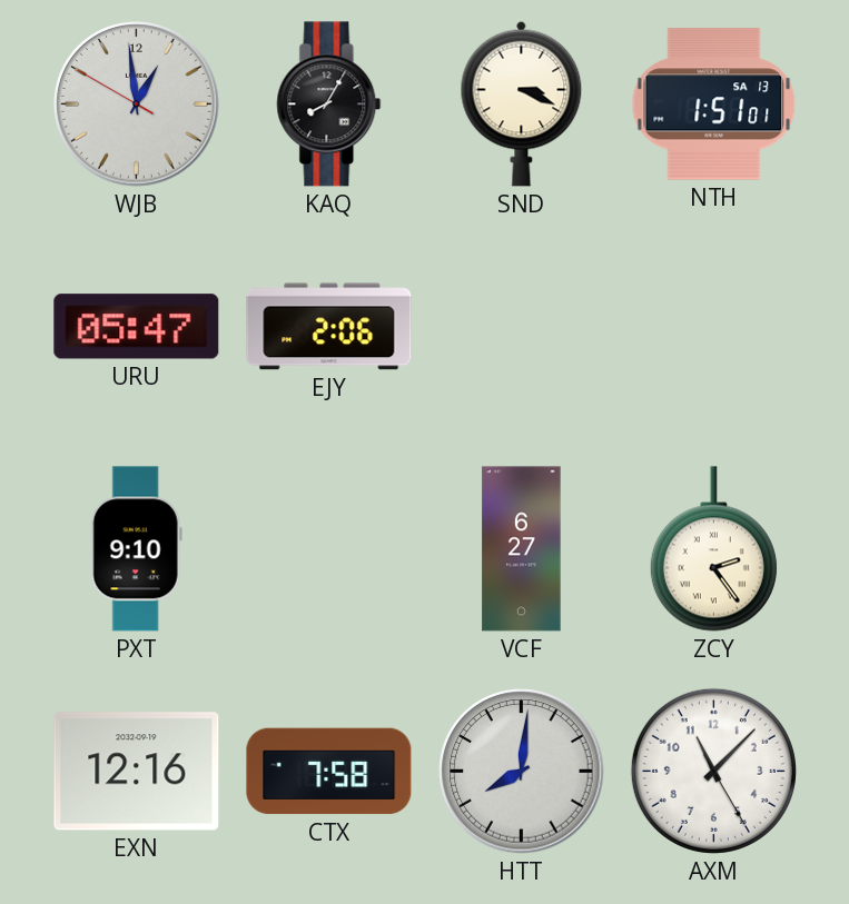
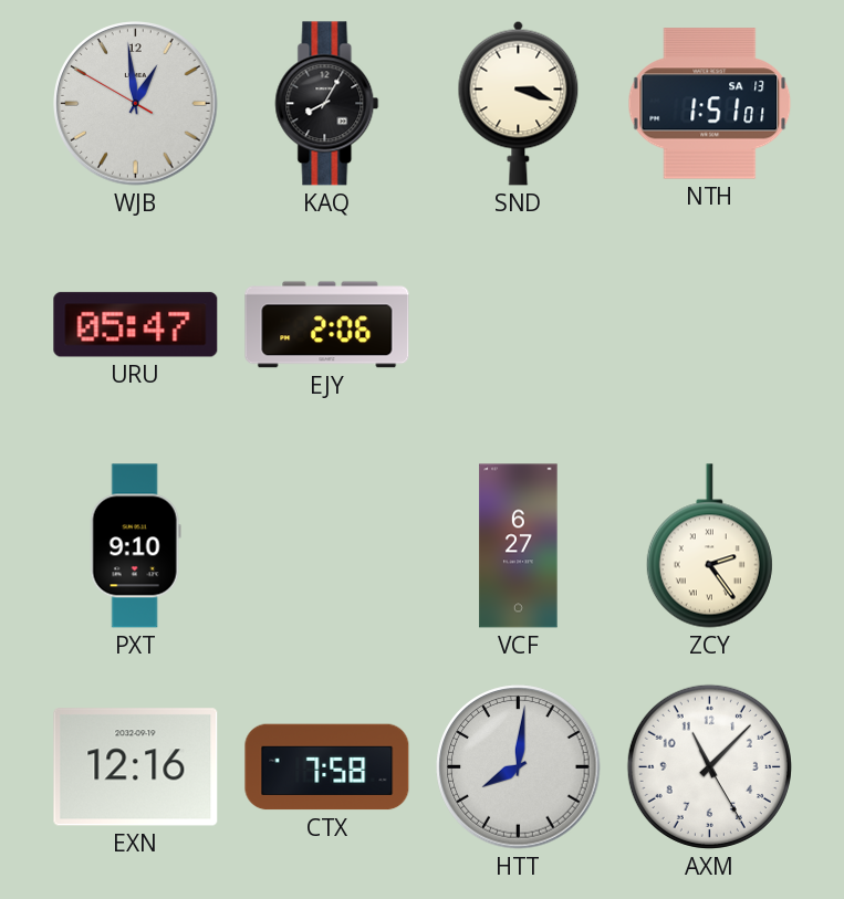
SND: 3:19 -> 3:18 (519, 103)
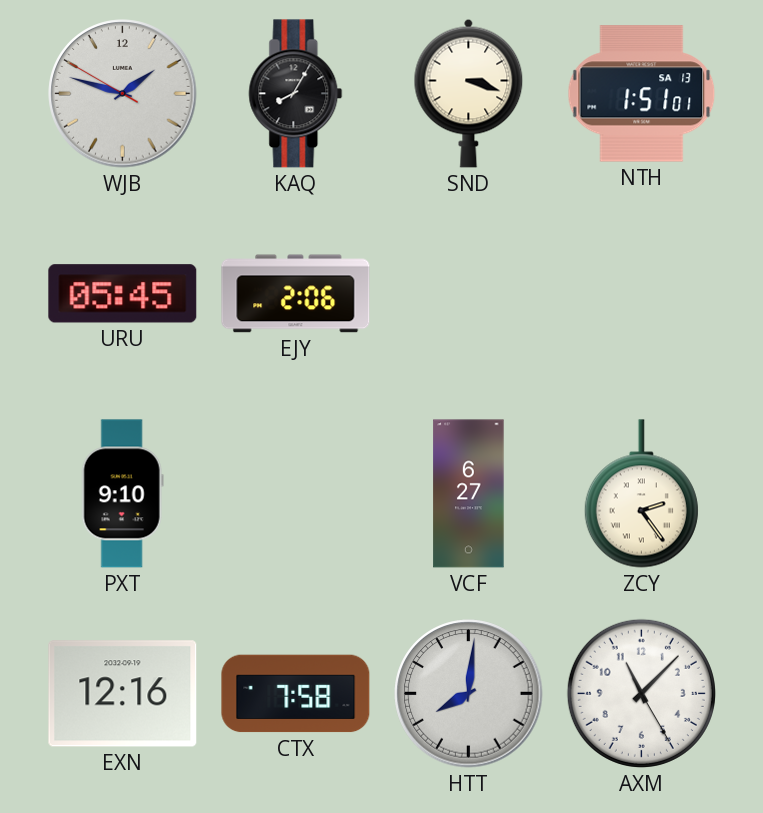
WJB: 12:58 -> 1:47 (123, 94)
URU: 05:47 -> 05:45 (123, 294)
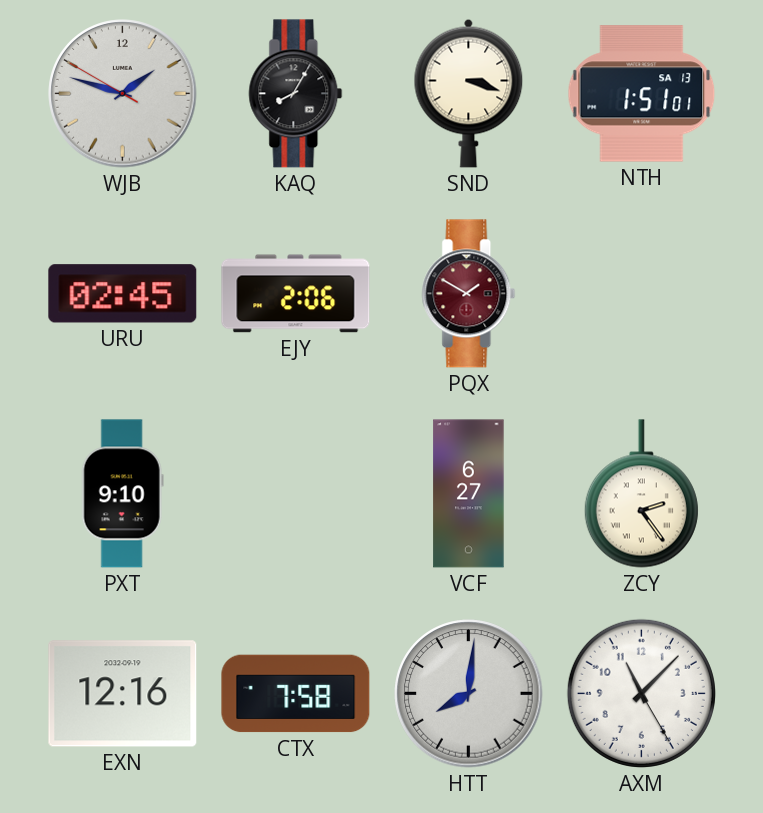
URU: 05:45 -> 02:45 (123, 294)
PQX: none -> 1:50 (469, 294)
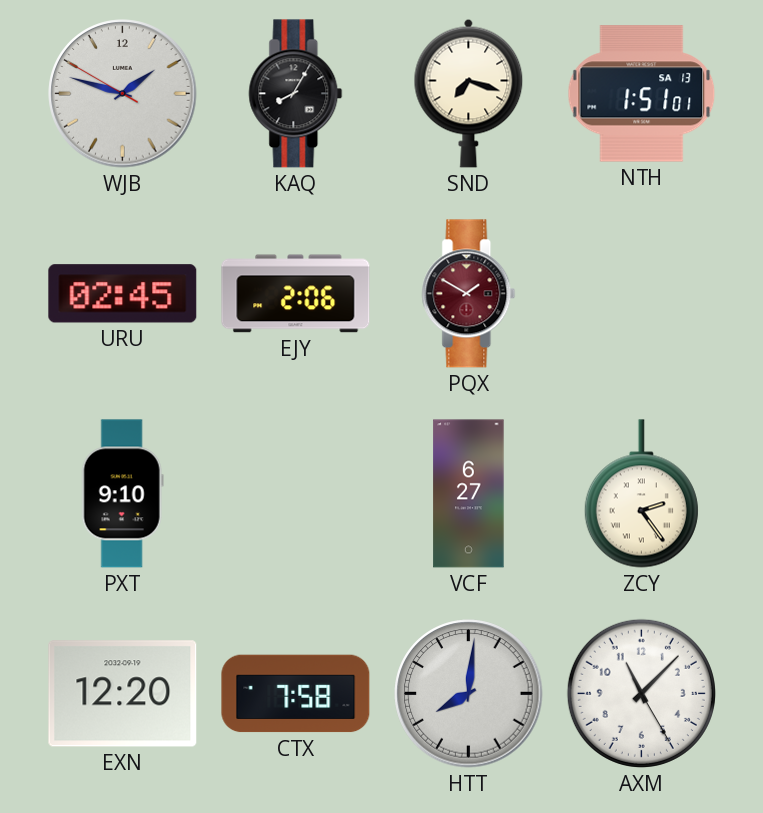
SND: 3:18 -> 7:18 (469, 93)
EXN: 12:16 -> 12:20 (123, 694)
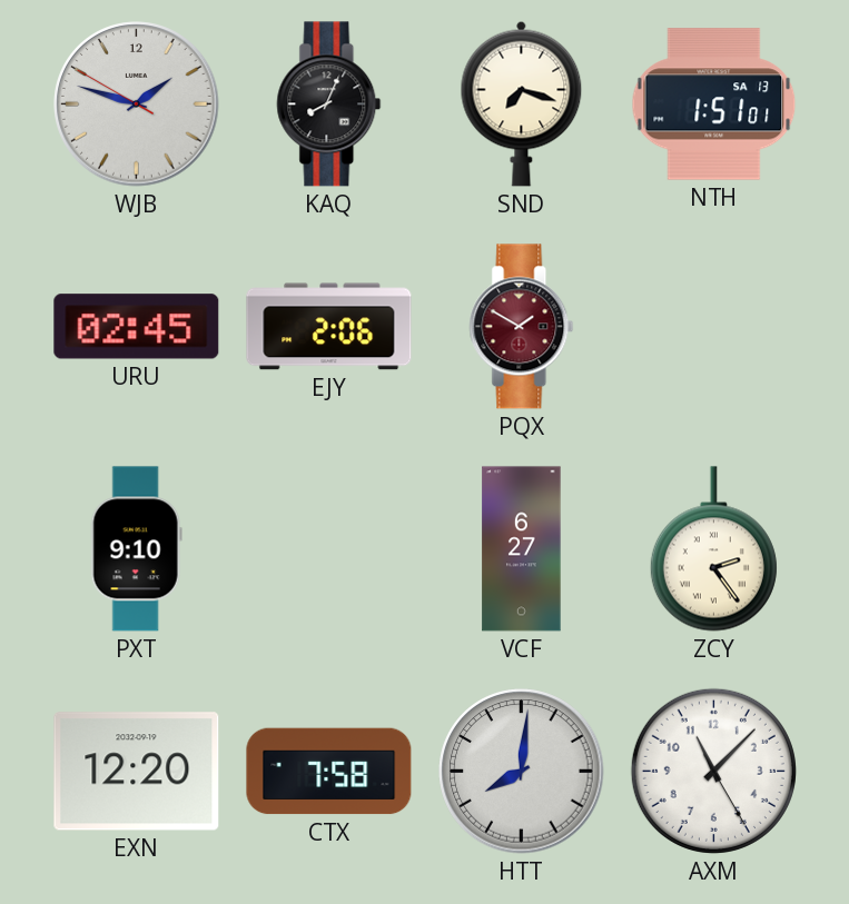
KAQ: 8:05 -> 8:04 (329, 105)
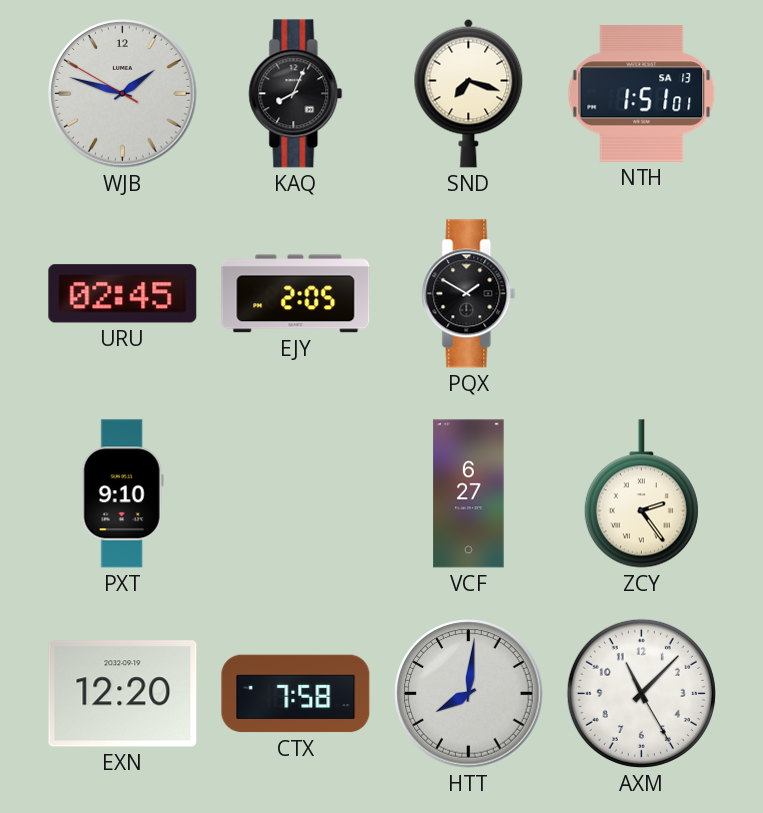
EJY: 2:06 -> 2:05 (296, 294)
PQX dial: burgundy -> black (469, 294)
